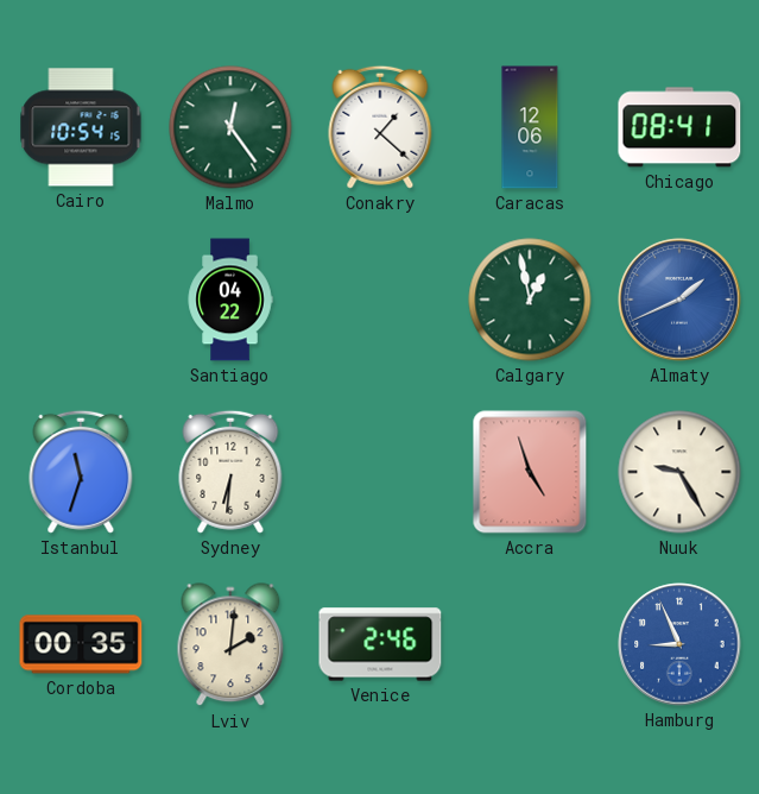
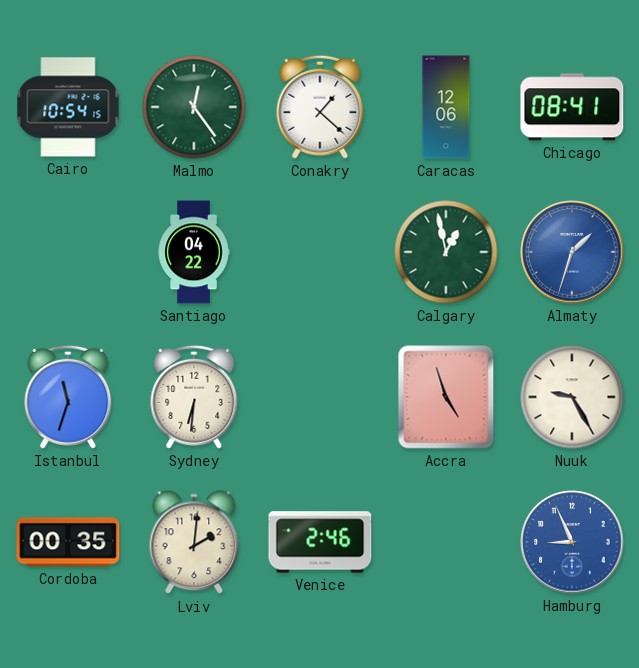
Almaty: 1:41 -> 1:33 (572, 252)
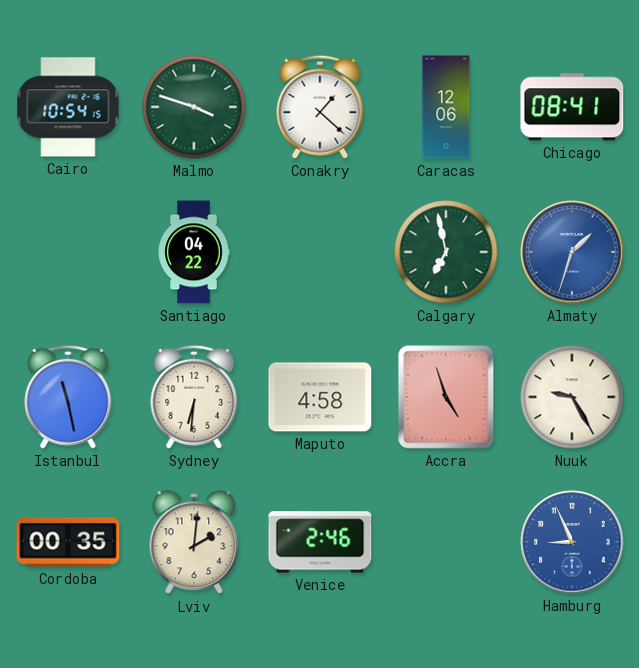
Malmo: 12:24 -> 3:48 (194, 107)
Calgary: 12:58 -> 6:58 (446, 252)
Istanbul: 11:33 -> 11:28 (68, 397)
Maputo: none -> 4:58 (320, 397)
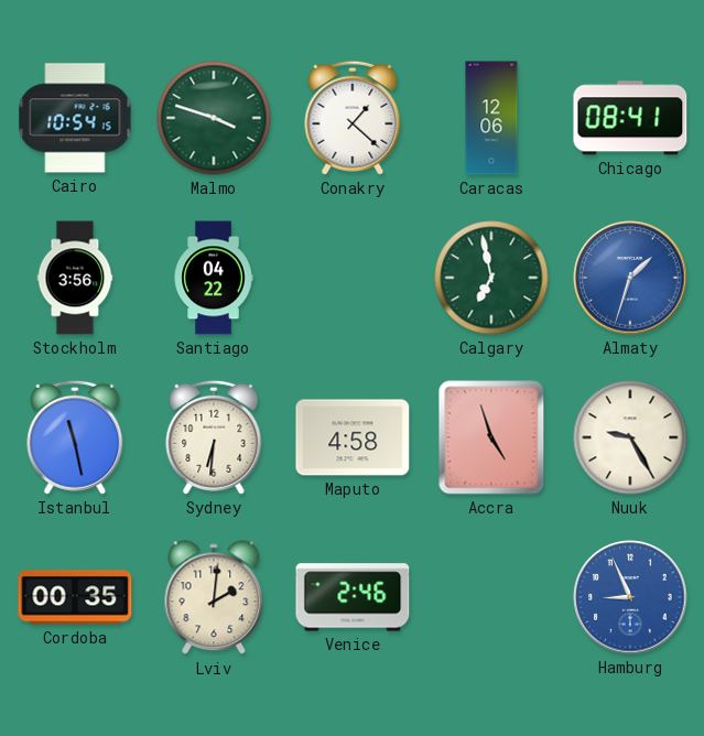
Stockholm: none -> 3:56 (75, 278)
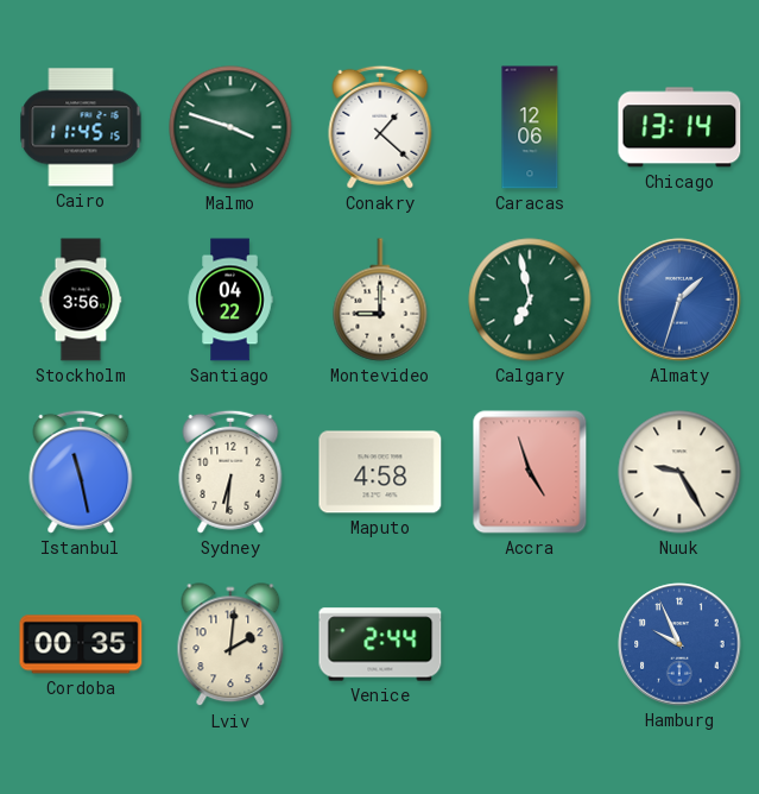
Cairo: 10:54 -> 11:45 (81, 127)
Chicago: 08:41 -> 13:14 (679, 127)
Montevideo: none -> 9:00 (380, 300)
Venice: 2:46 -> 2:44 (380, 644)
Hamburg: 8:56 -> 9:56 (679, 644)
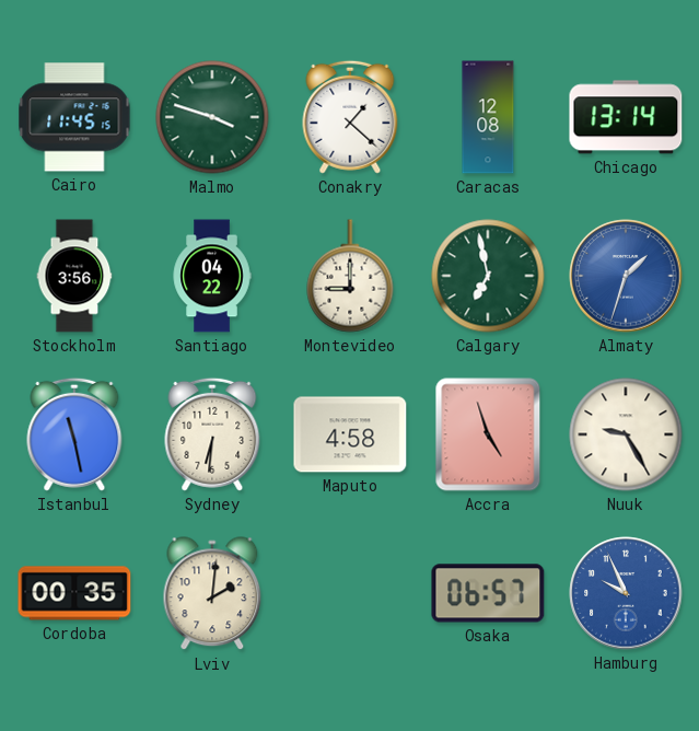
Caracas: 12:06 -> 12:08 (488, 117)
Venice: 2:44 -> none (380, 644)
Osaka: none -> 06:57 (488, 593)
